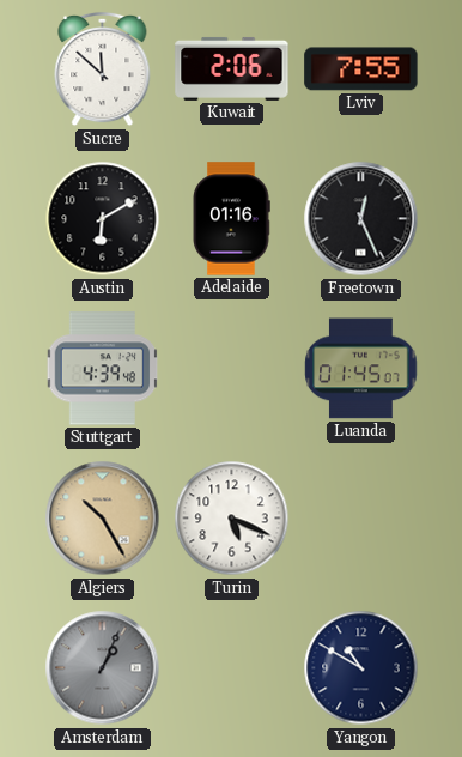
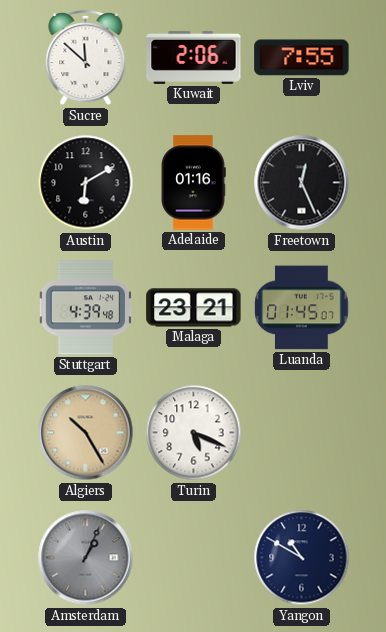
Malaga: none -> 23:21 (194, 308)
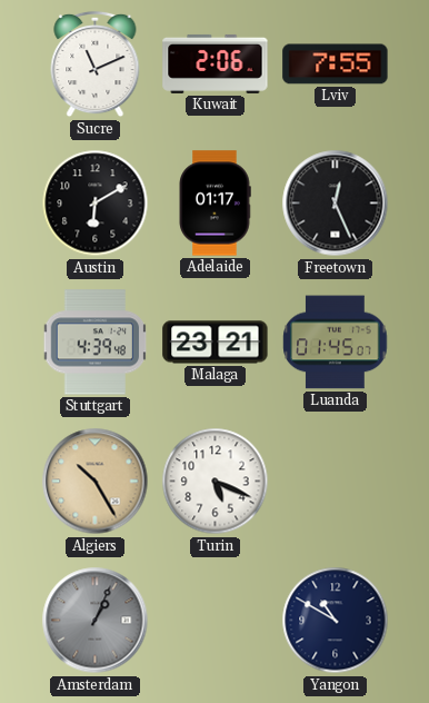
Sucre: 11:52 -> 11:11 (96, 65)
Adelaide: 01:16 -> 01:17 (214, 204)
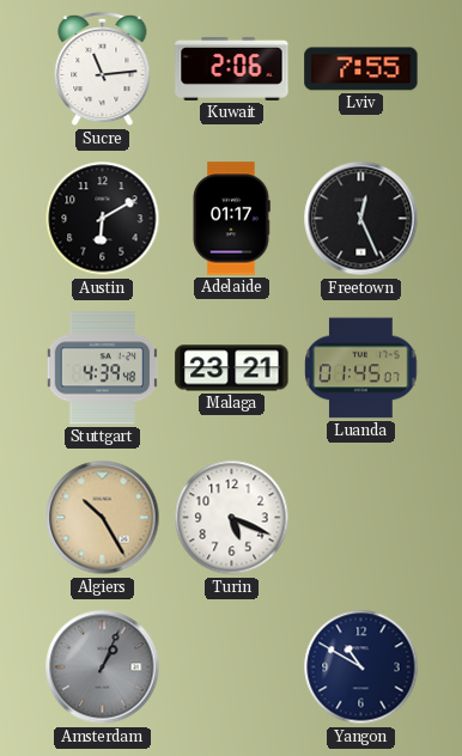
Sucre: 11:11 -> 11:14 (103, 69)
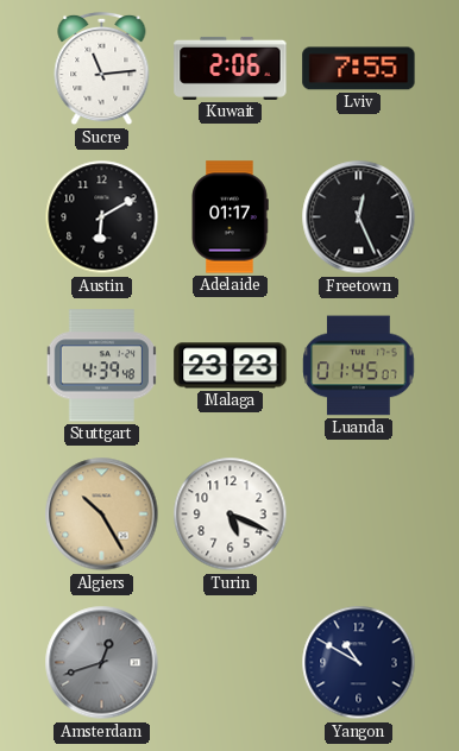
Malaga: 23:21 -> 23:23 (231, 366)
Amsterdam: 1:04 -> 12:42 (102, 663)
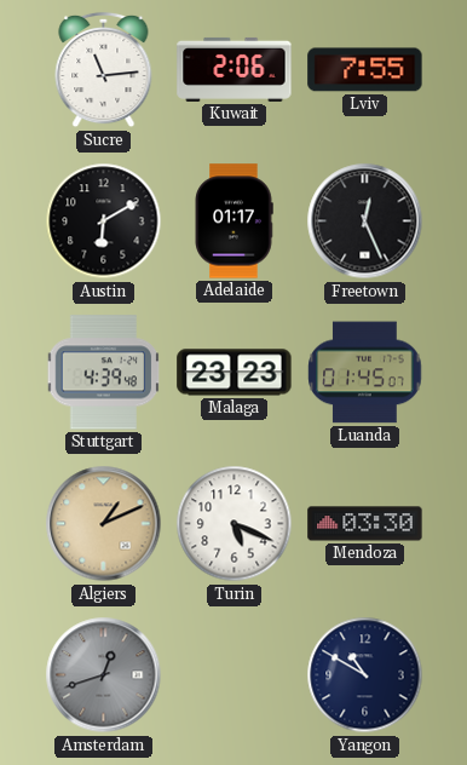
Algiers: 10:25 -> 1:11 (104, 524)
Mendoza: none -> 03:30 (365, 524)
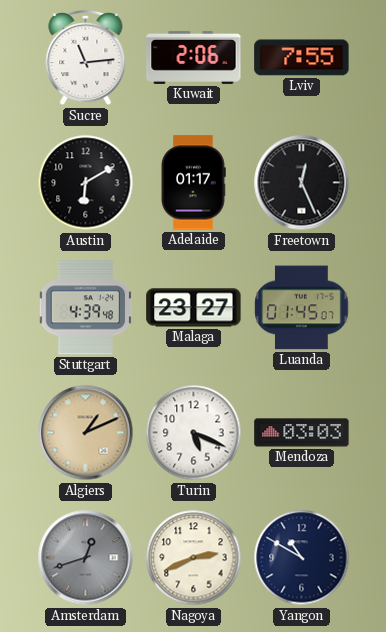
Malaga: 23:23 -> 23:27 (194, 308)
Mendoza: 03:30 -> 03:03 (302, 433)
Nagoya: none -> 2:41 (194, 558)
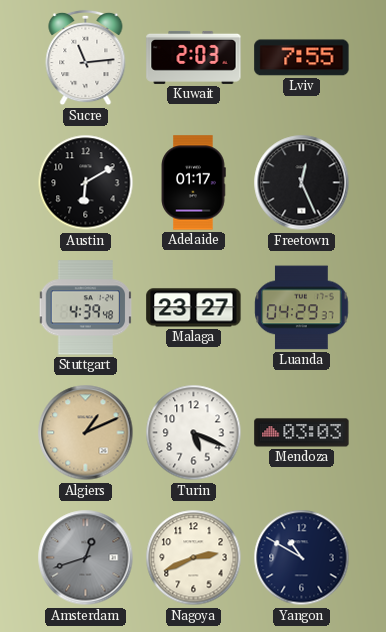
Kuwait: 2:06 -> 2:03 (194, 57)
Luanda: 01:45 -> 04:29 (302, 308)
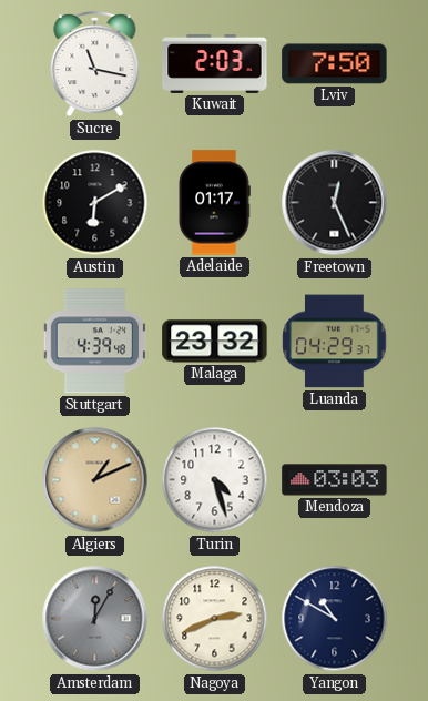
Sucre: 11:14 -> 11:17 (95, 64)
Lviv: 7:55 -> 7:50 (335, 64)
Malaga: 23:27 -> 23:32 (215, 342)
Turin: 5:19 -> 4:27 (215, 480)
Amsterdam: 12:42 -> 12:05 (95, 619)
